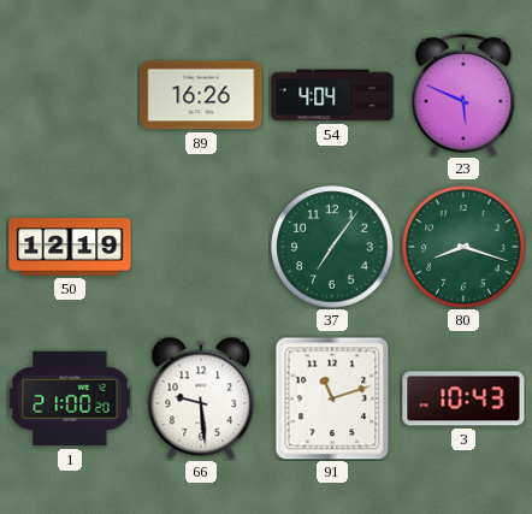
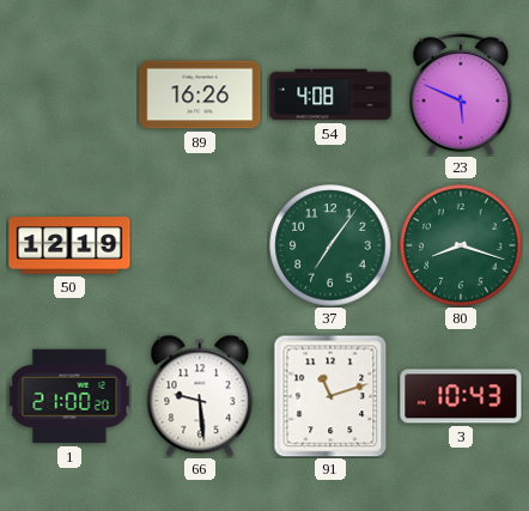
54: 4:04 -> 4:08 (330, 95)
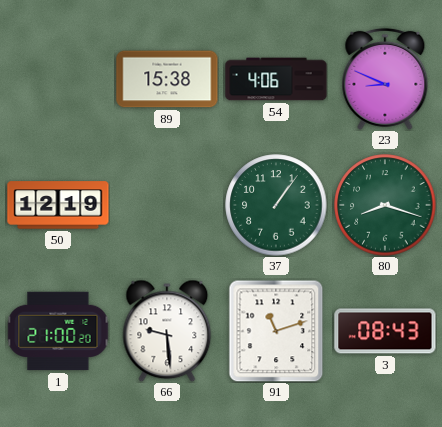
89: 16:26 -> 15:38 (167, 79)
54: 4:08 -> 4:06 (276, 79)
23: 5:49 -> 8:49 (385, 79)
37: 7:06 -> 1:06 (276, 205)
3: 10:43 -> 08:43 (385, 331)
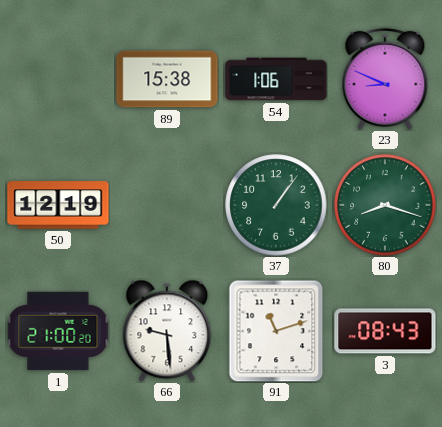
54: 4:06 -> 1:06 (276, 79)
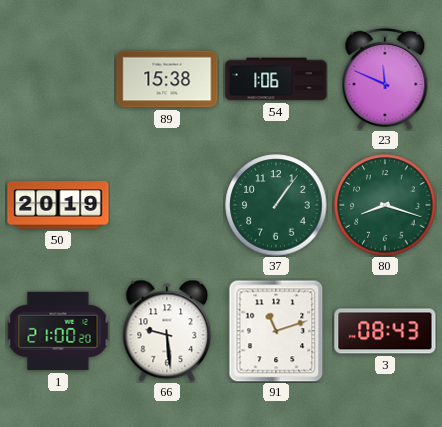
23: 8:49 -> 11:49 (385, 79)
50: 12:19 -> 20:19 (58, 205)
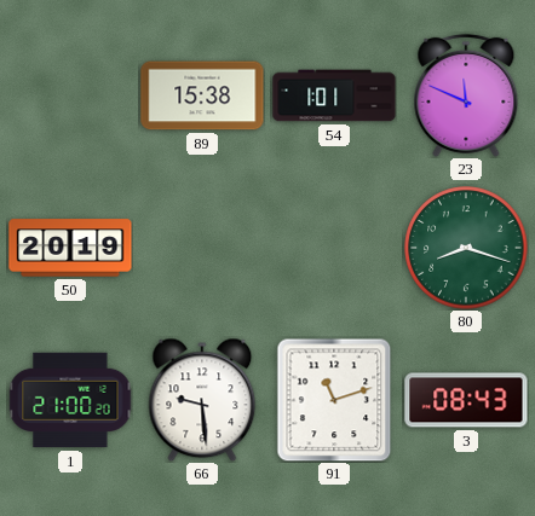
54: 1:06 -> 1:01 (334, 95)
37: 1:06 -> none (276, 205)
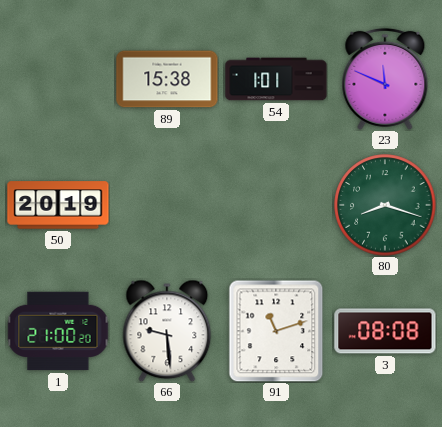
3: 08:43 -> 08:08 (385, 331)
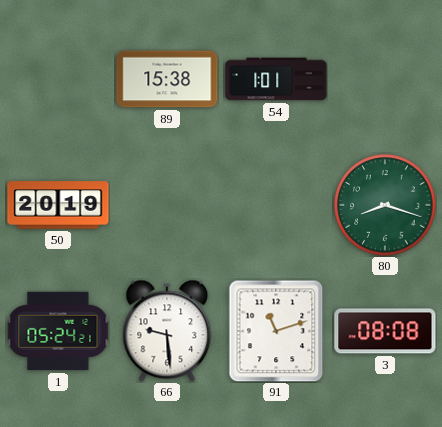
23: 11:49 -> none (385, 79)
1: 21:00 -> 05:24 (58, 331)
